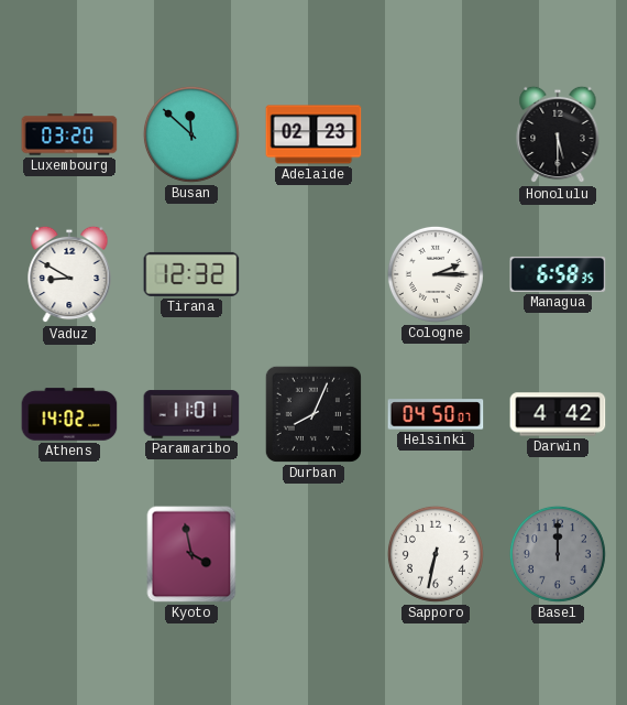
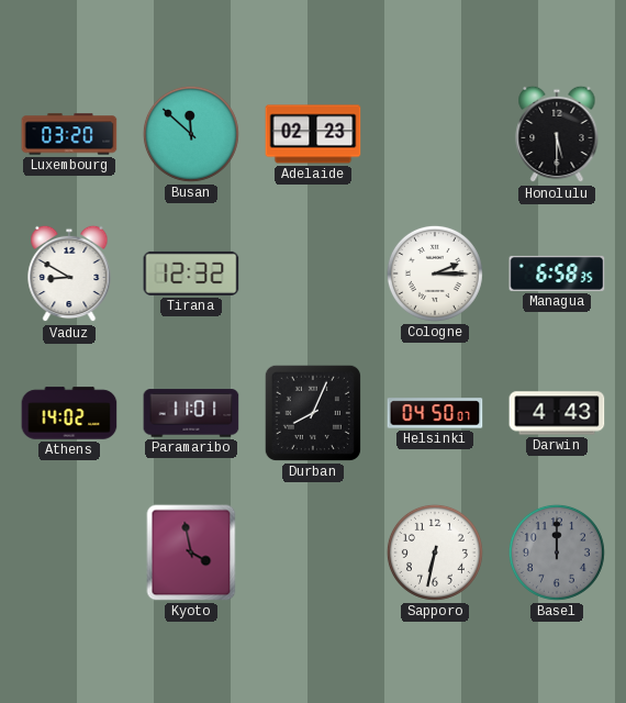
Darwin: 4:42 -> 4:43 (557, 413)
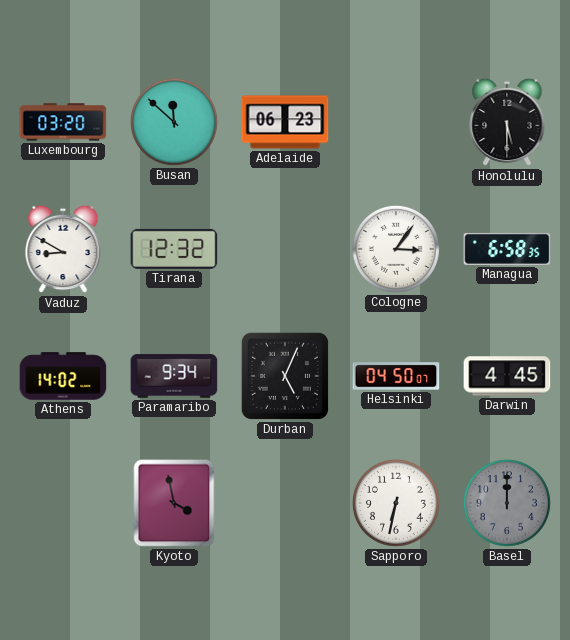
Adelaide: 02:23 -> 06:23 (285, 122)
Cologne: 2:15 -> 3:06 (396, 249)
Paramaribo: 11:01 -> 9:34 (174, 376)
Durban: 8:04 -> 5:04 (285, 376)
Darwin: 4:43 -> 4:45 (507, 376)
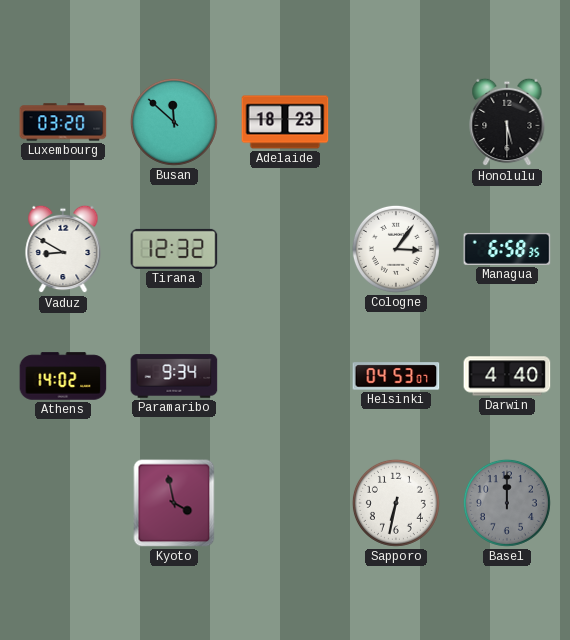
Adelaide: 06:23 -> 18:23 (285, 122)
Durban: 5:04 -> none (285, 376)
Helsinki: 04:50 -> 04:53 (396, 376)
Darwin: 4:45 -> 4:40 (507, 376)
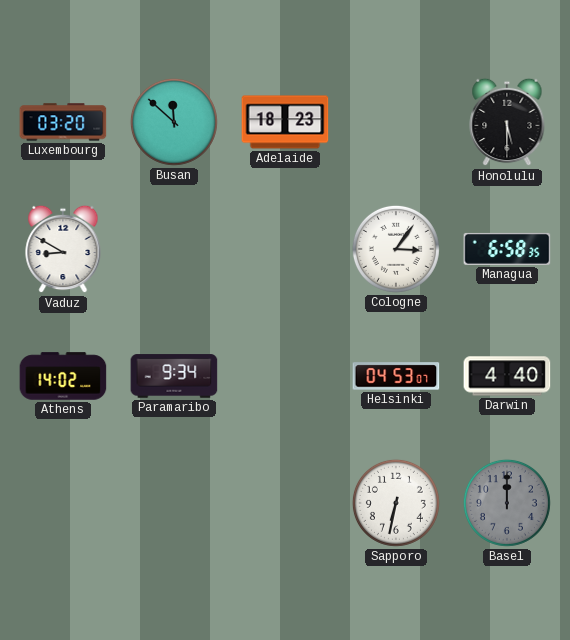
Tirana: 12:32 -> none (174, 249)
Kyoto: 3:58 -> none (174, 503)
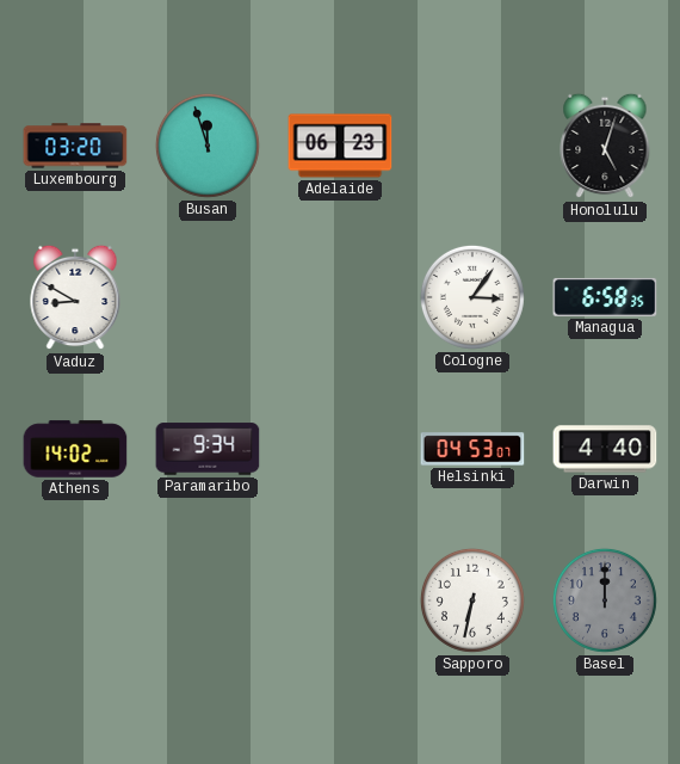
Busan: 11:52 -> 11:57 (208, 146)
Adelaide: 18:23 -> 06:23 (340, 146)
Honolulu: 5:30 -> 5:03 (605, 146)
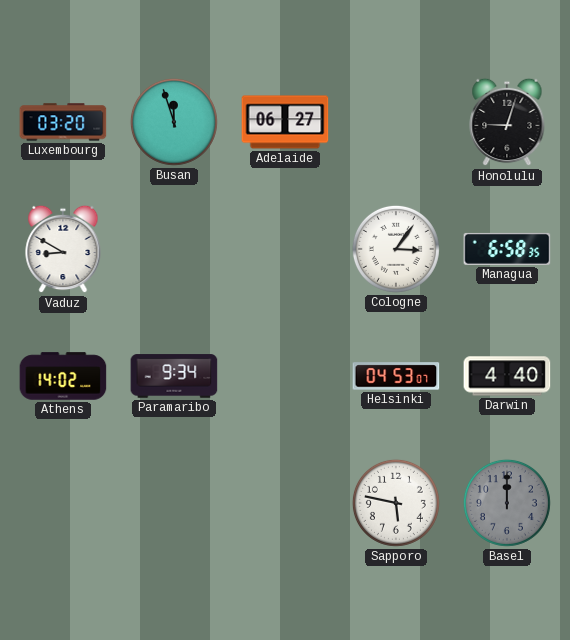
Adelaide: 06:23 -> 06:27 (285, 122)
Honolulu: 5:03 -> 9:03 (507, 122)
Sapporo: 6:32 -> 5:47 (396, 503)
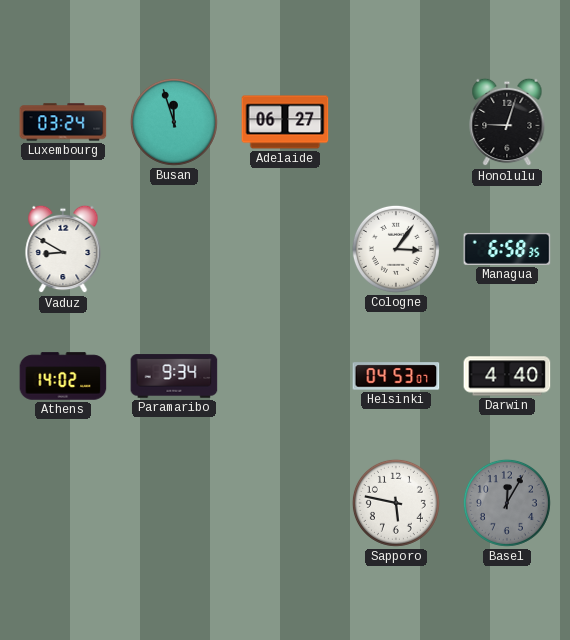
Luxembourg: 03:20 -> 03:24 (63, 122)
Basel: 12:00 -> 12:05 (507, 503)
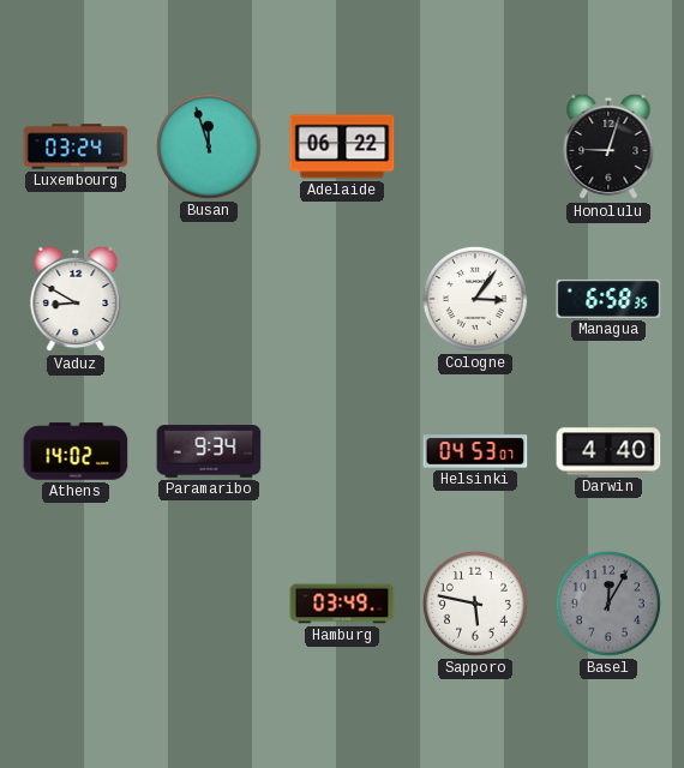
Adelaide: 06:27 -> 06:22 (342, 146)
Hamburg: none -> 03:49 (342, 604)
